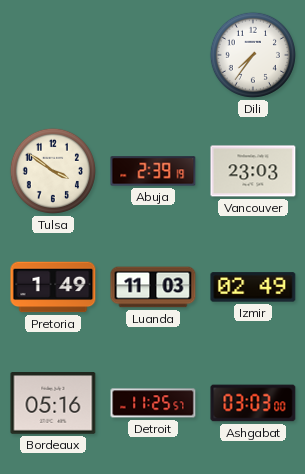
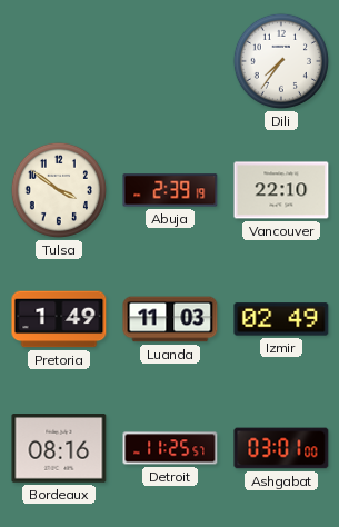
Vancouver: 23:03 -> 22:10 (281, 190)
Bordeaux: 05:16 -> 08:16 (59, 449)
Ashgabat: 03:03 -> 03:01 (281, 448)
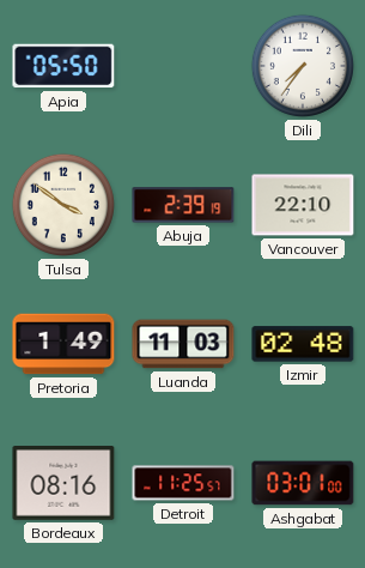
Apia: none -> 05:50 (63, 66)
Izmir: 02:49 -> 02:48 (303, 344)
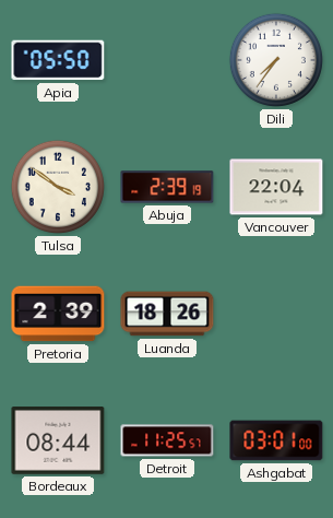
Vancouver: 22:10 -> 22:04 (276, 187)
Pretoria: 1:49 -> 2:39 (58, 314)
Luanda: 11:03 -> 18:26 (167, 314)
Izmir: 02:48 -> none (303, 344)
Bordeaux: 08:16 -> 08:44 (58, 442)
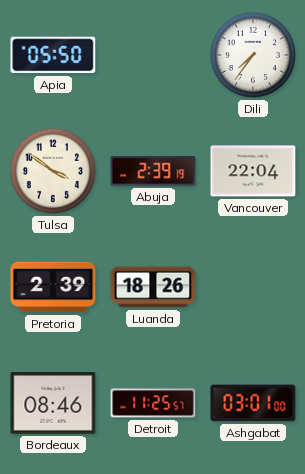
Bordeaux: 08:44 -> 08:46 (53, 404)
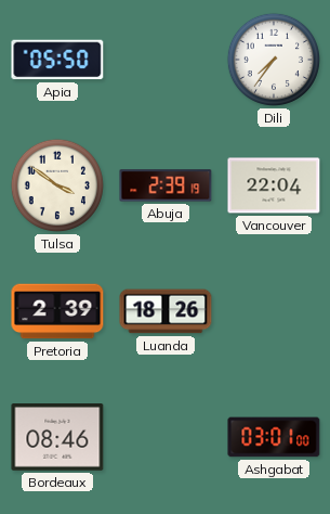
Detroit: 11:25 -> none (153, 403)
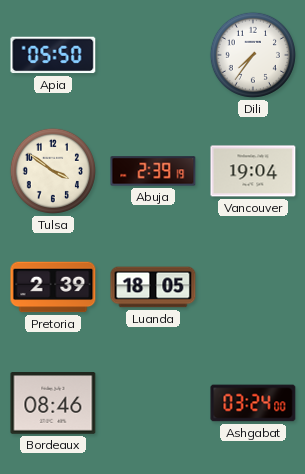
Vancouver: 22:04 -> 19:04 (253, 171)
Luanda: 18:26 -> 18:05 (153, 287)
Ashgabat: 03:01 -> 03:24 (253, 403)
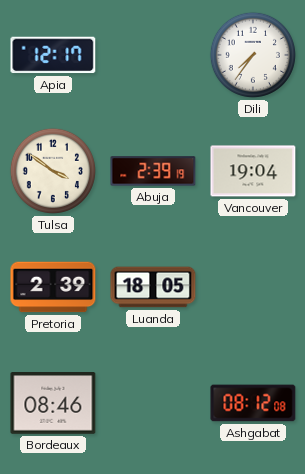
Apia: 05:50 -> 12:17 (53, 55)
Ashgabat: 03:24 -> 08:12 (253, 403)
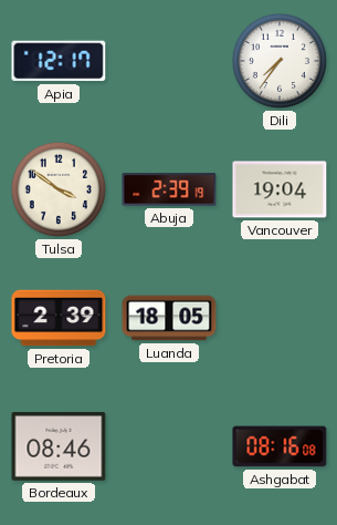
Ashgabat: 08:12 -> 08:16 (280, 446)
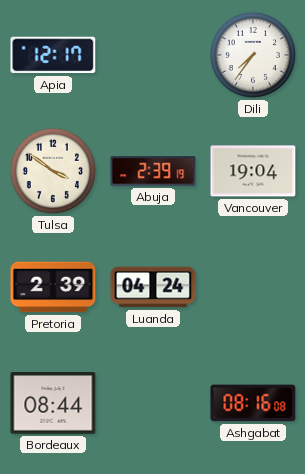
Luanda: 18:05 -> 04:24 (153, 287)
Bordeaux: 08:46 -> 08:44 (53, 404)
